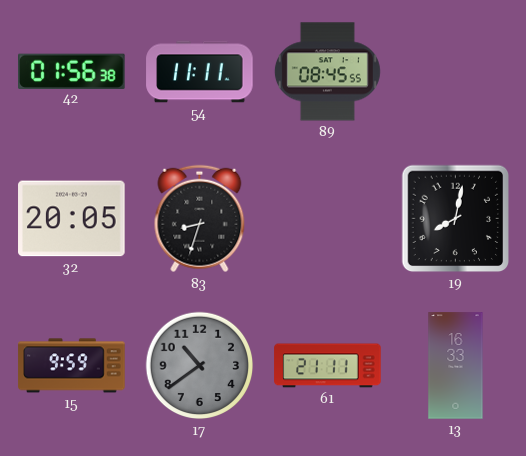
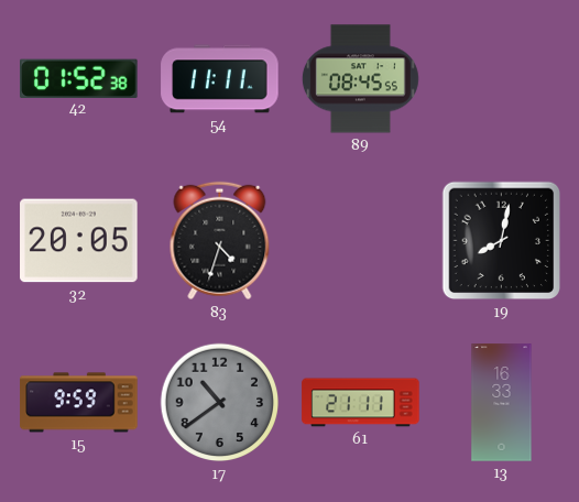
42: 01:56 -> 01:52 (79, 78)
83: 8:33 -> 4:33 (220, 241)
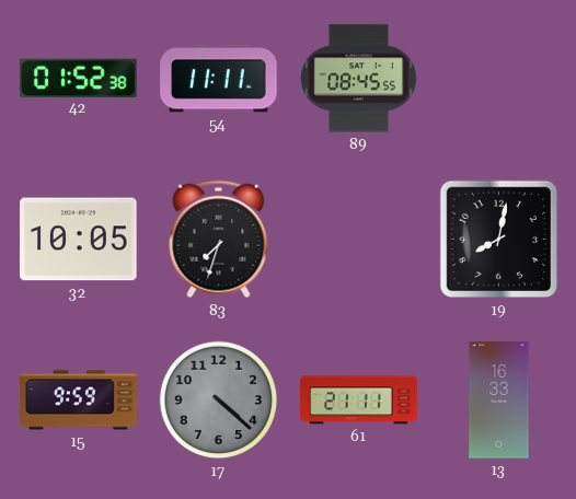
32: 20:05 -> 10:05 (79, 240)
83: 4:33 -> 7:33 (219, 240)
17: 10:39 -> 4:22 (219, 401)
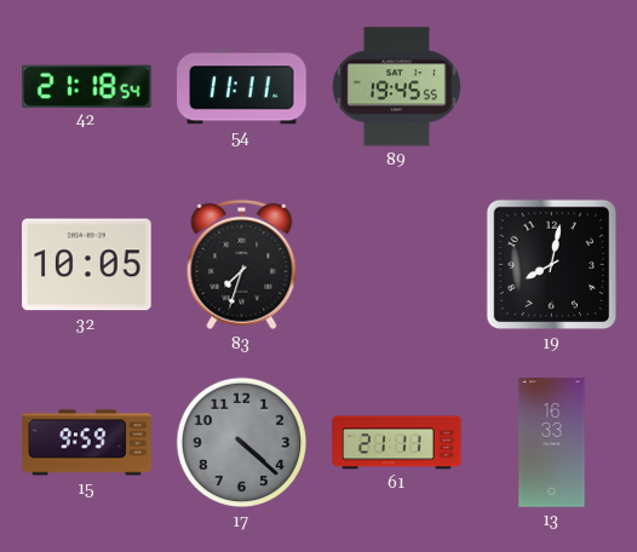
42: 01:52 -> 21:18 (87, 86)
89: 08:45 -> 19:45 (396, 87)
